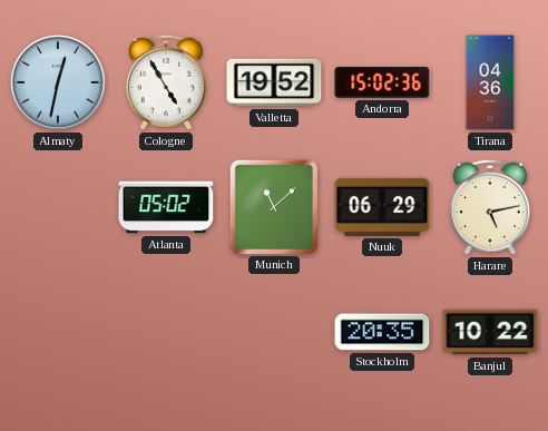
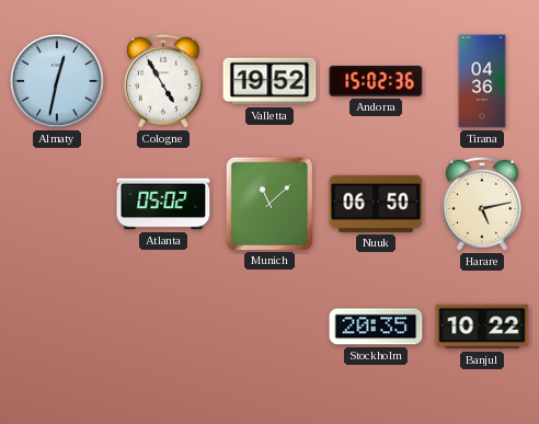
Nuuk: 06:29 -> 06:50 (376, 204)
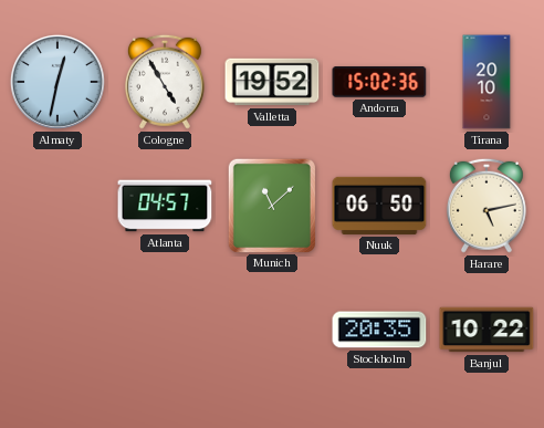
Tirana: 04:36 -> 20:10 (487, 82)
Atlanta: 05:02 -> 04:57 (165, 206)
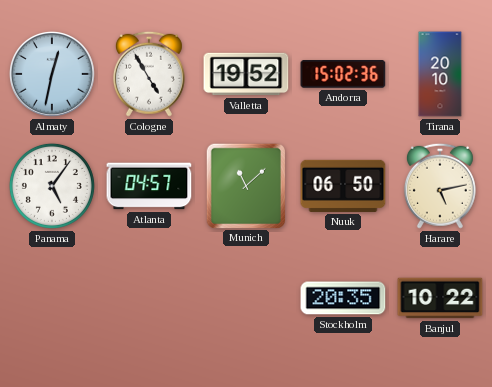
Panama: none -> 5:06 (52, 186)
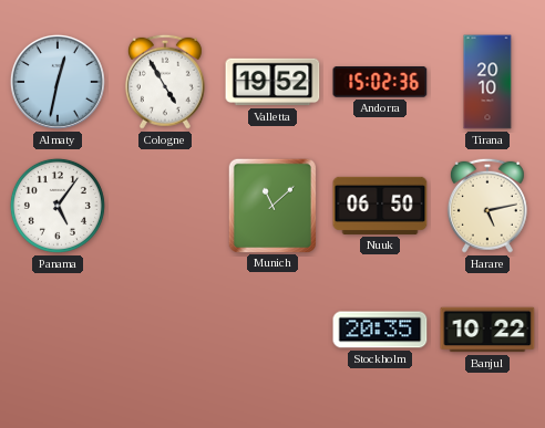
Atlanta: 04:57 -> none (149, 186)
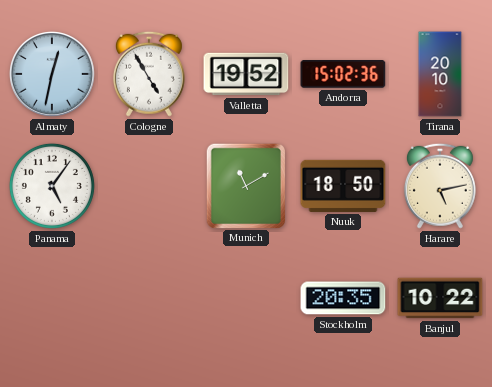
Munich: 11:08 -> 11:10 (245, 185)
Nuuk: 06:50 -> 18:50 (343, 186)
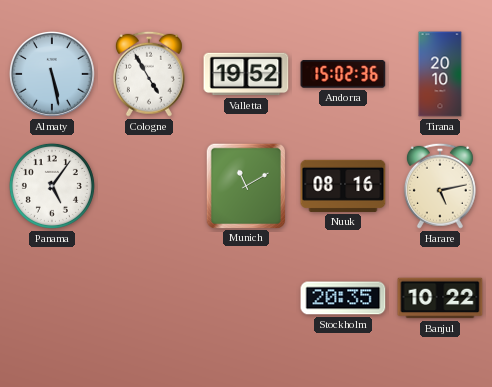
Almaty: 12:32 -> 5:28 (52, 74)
Nuuk: 18:50 -> 08:16 (343, 186)
